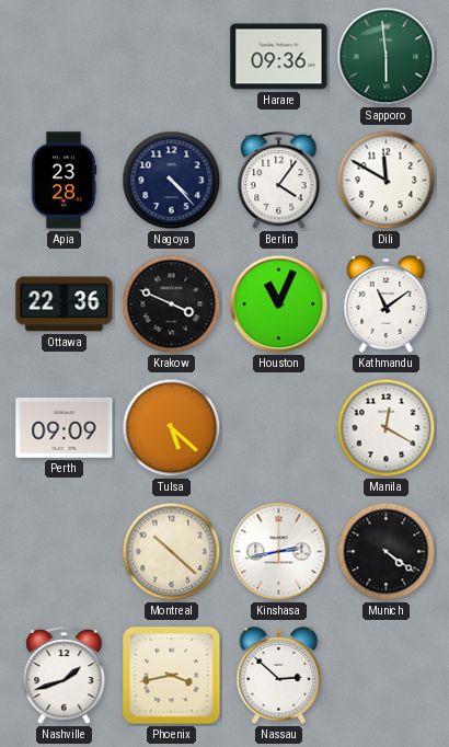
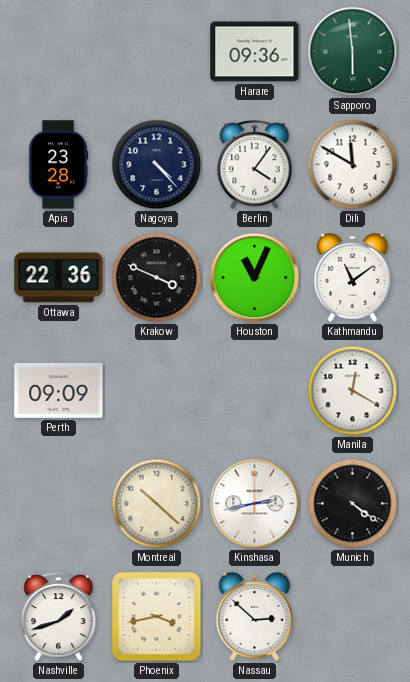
Tulsa: 5:22 -> none (172, 428)
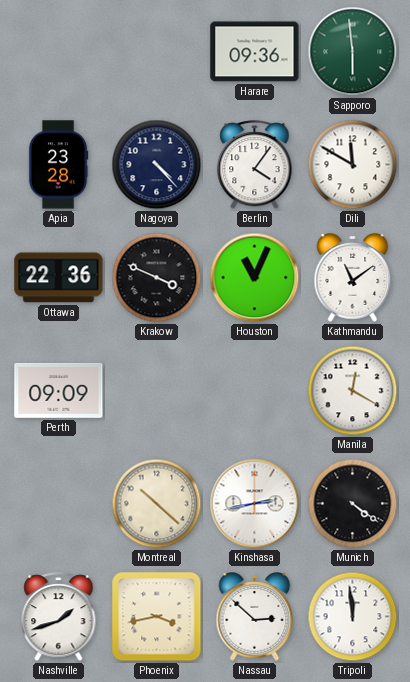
Tripoli: none -> 11:59 (353, 617)
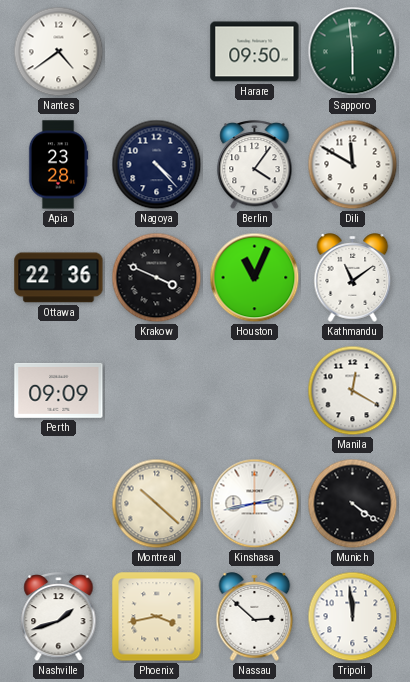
Nantes: none -> 4:39 (59, 52)
Harare: 09:36 -> 09:50 (255, 52)
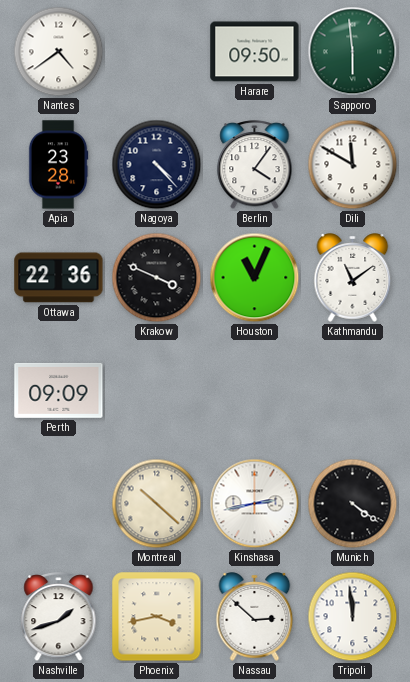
Manila: 12:20 -> none (353, 391)
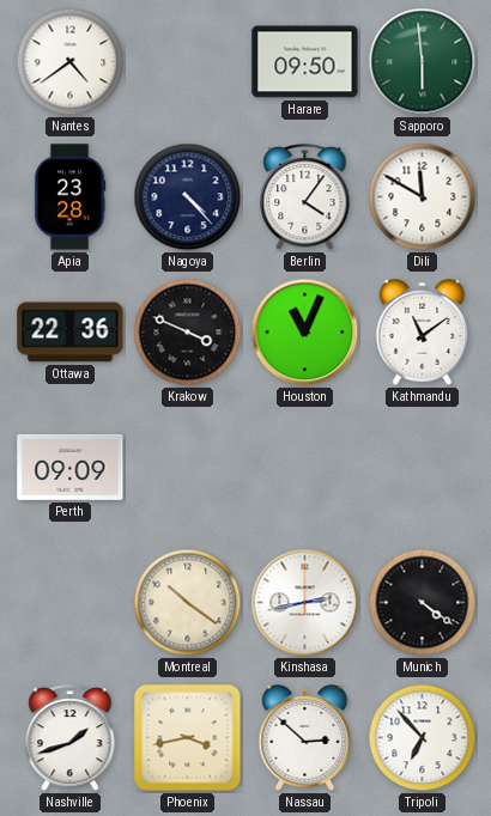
Montreal: 10:22 -> 10:21 (188, 603)
Tripoli: 11:59 -> 6:53 (423, 738)
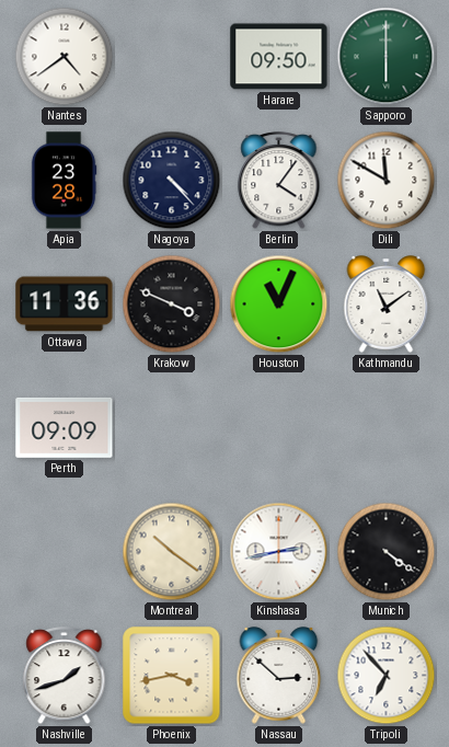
Sapporo: 5:59 -> 6:00 (387, 57)
Ottawa: 22:36 -> 11:36 (65, 304)
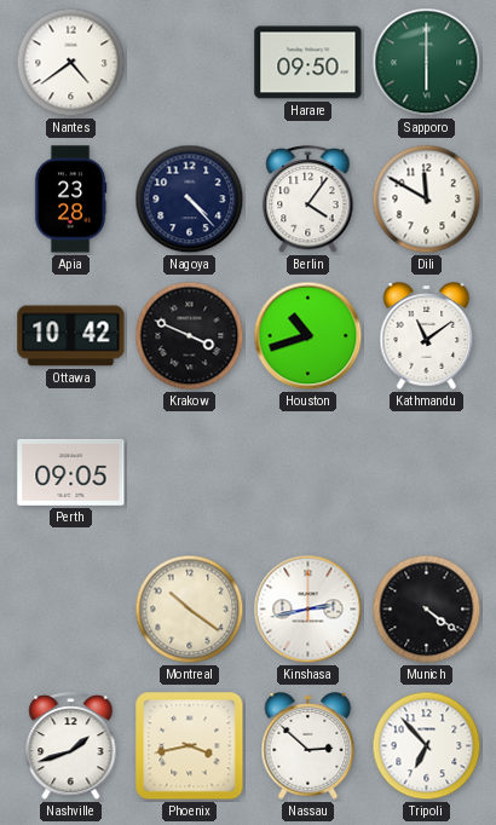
Ottawa: 11:36 -> 10:42 (71, 336)
Houston: 11:04 -> 10:42 (308, 336)
Perth: 09:09 -> 09:05 (71, 472)
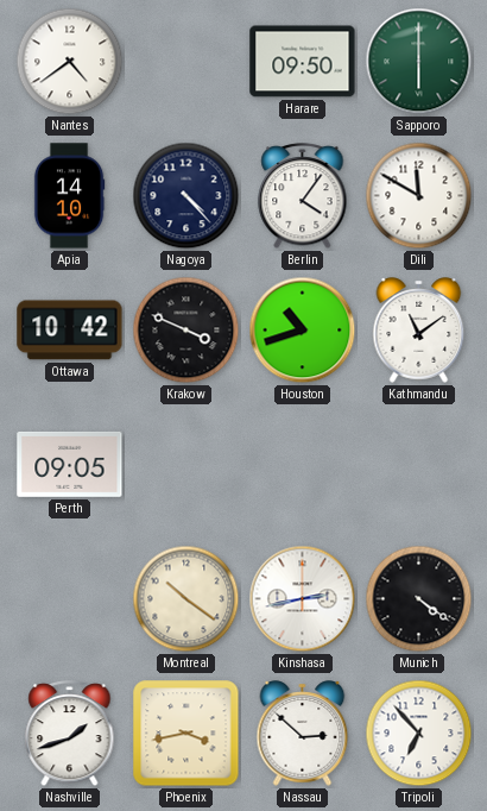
Apia: 23:28 -> 14:10 (69, 196)
